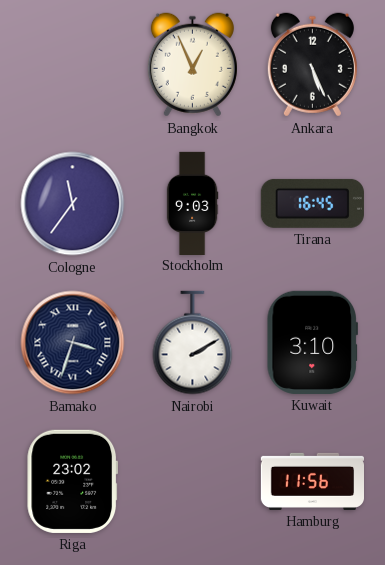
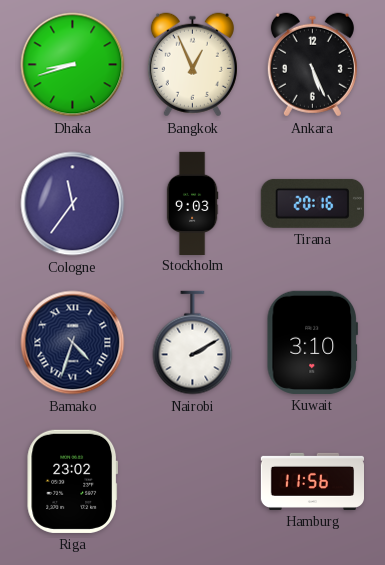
Dhaka: none -> 8:42 (73, 65)
Tirana: 16:45 -> 20:16 (312, 203)
Bamako: 3:33 -> 4:33 (73, 343)
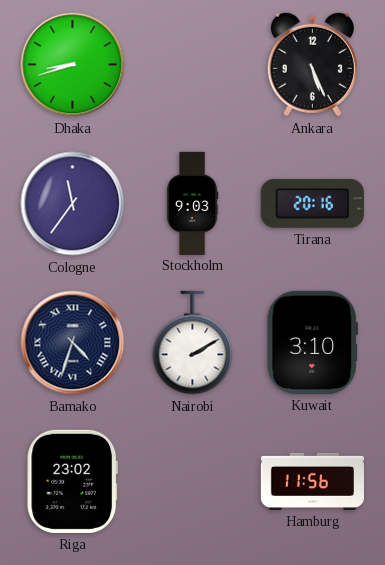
Bangkok: 12:56 -> none (192, 65)
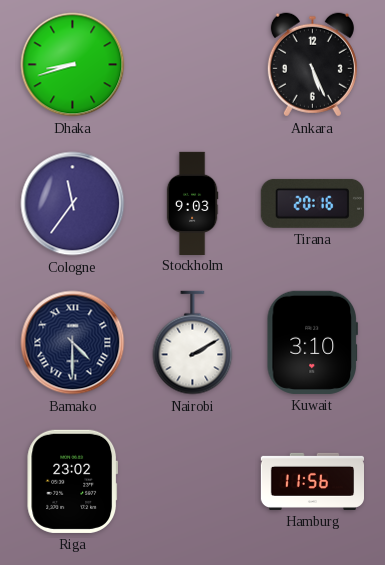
Bamako: 4:33 -> 4:30 (73, 343)
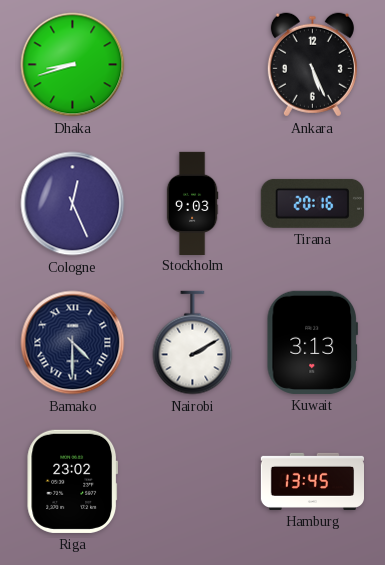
Cologne: 11:36 -> 12:26 (73, 204)
Kuwait: 3:10 -> 3:13 (312, 342)
Hamburg: 11:56 -> 13:45 (312, 481)
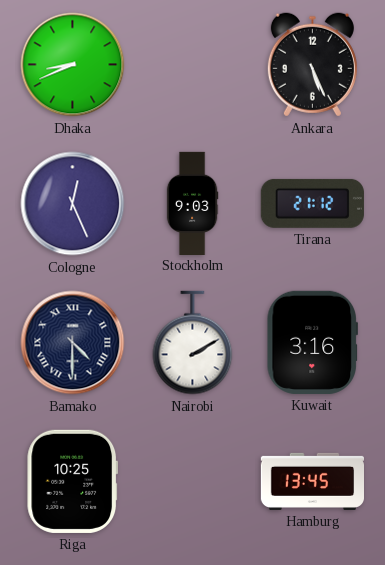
Dhaka: 8:42 -> 8:41 (73, 65)
Tirana: 20:16 -> 21:12 (312, 203)
Kuwait: 3:13 -> 3:16 (312, 342)
Riga: 23:02 -> 10:25 (72, 481)
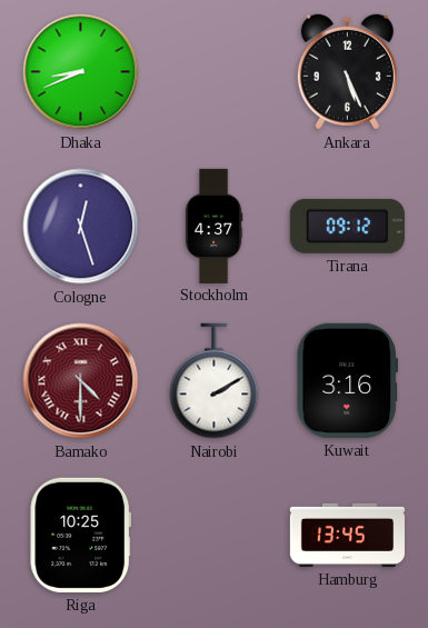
Cologne: 12:26 -> 12:27 (81, 227)
Stockholm: 9:03 -> 4:37 (213, 226)
Tirana: 21:12 -> 09:12 (347, 226)
Bamako dial: navy -> burgundy (81, 381)
